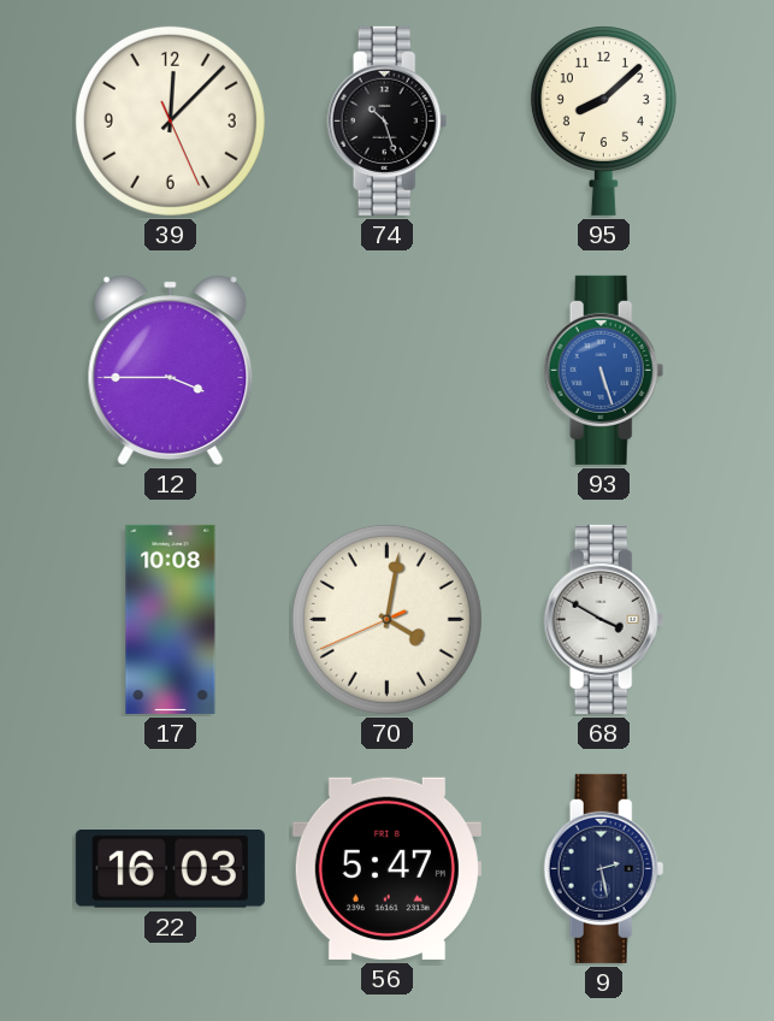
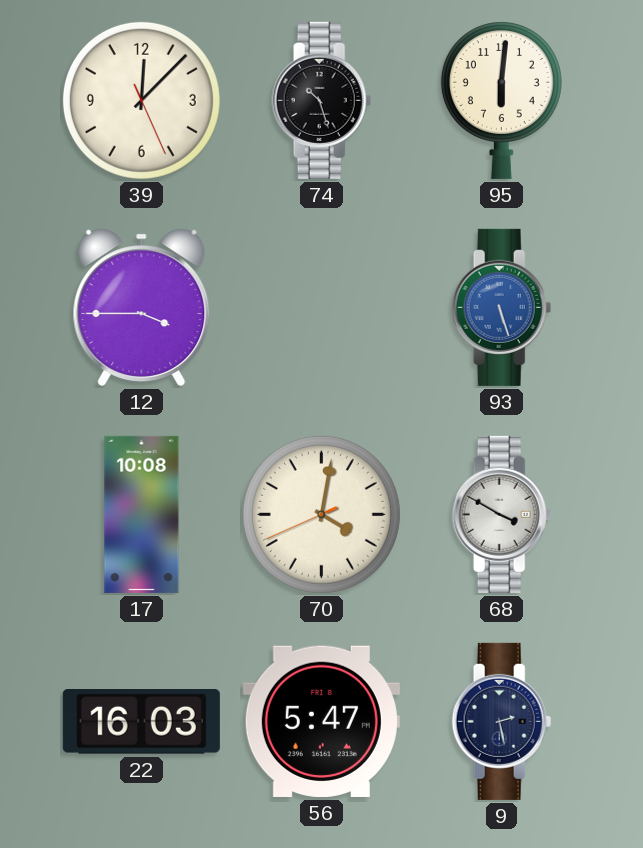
95: 8:08 -> 6:01 (501, 101)
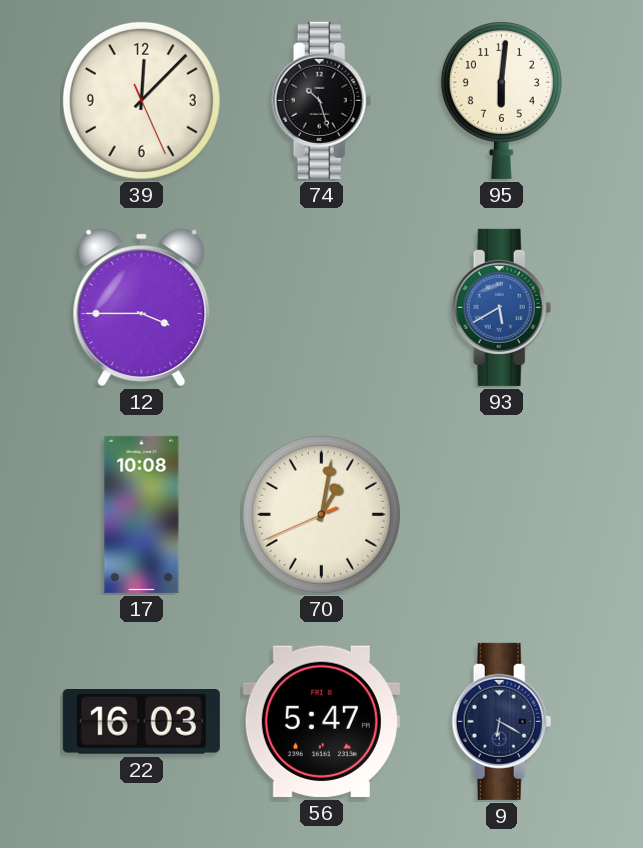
93: 5:27 -> 5:40 (502, 307)
70: 4:01 -> 1:01 (321, 514)
68: 3:50 -> none (502, 514)
9: 2:28 -> 6:20 (502, 721)
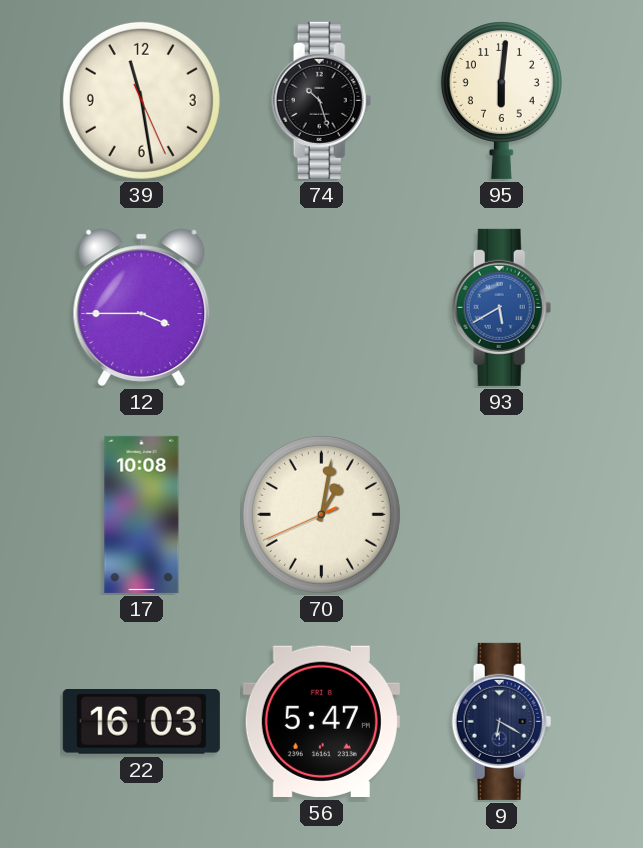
39: 12:07 -> 11:28 (141, 100)
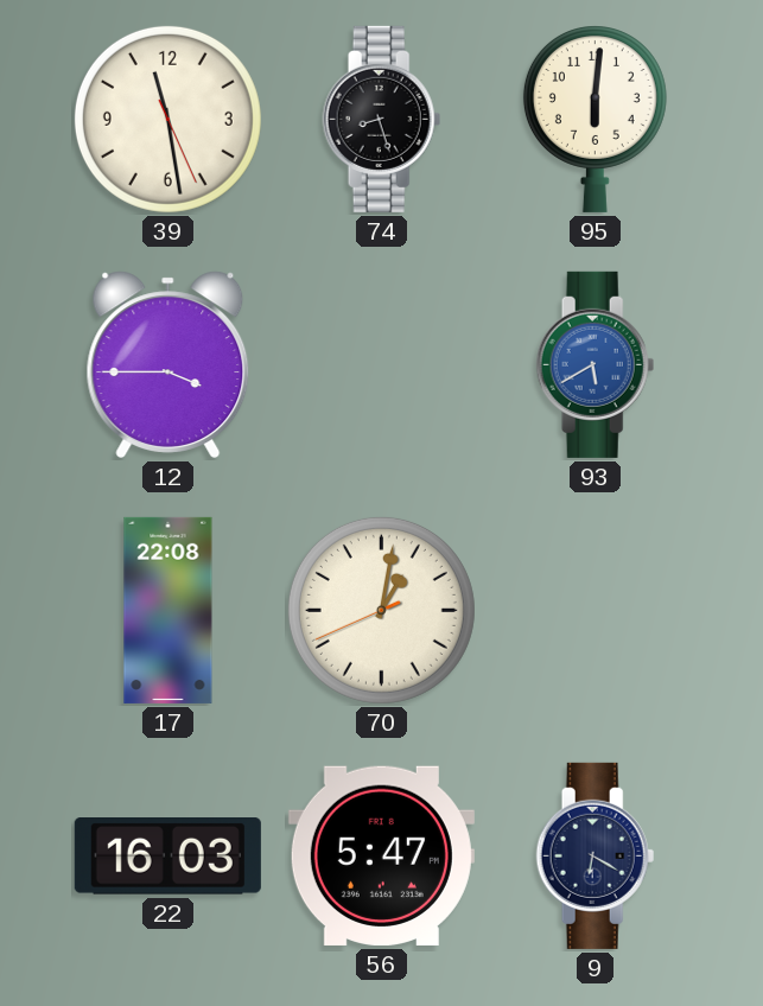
74: 10:27 -> 8:27 (382, 119)
17: 10:08 -> 22:08 (169, 610)
